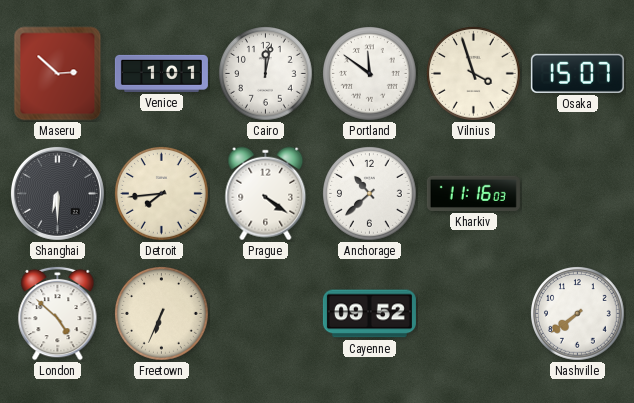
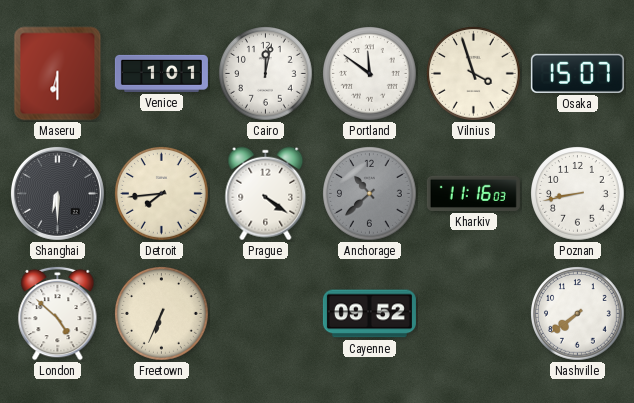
Maseru: 2:52 -> 6:30 (58, 74)
Anchorage dial: white -> grey (370, 194)
Poznan: none -> 8:43 (578, 194)
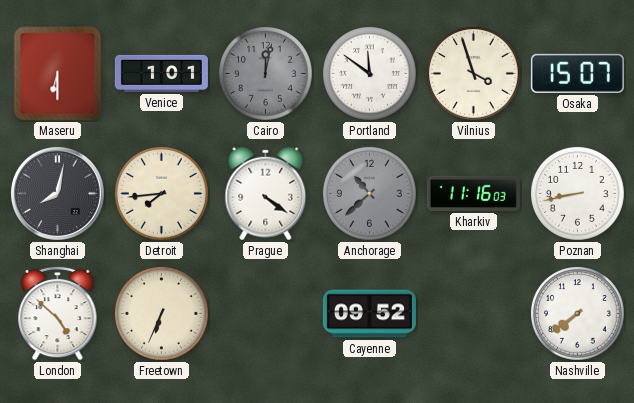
Cairo dial: white -> grey (266, 74)
Shanghai: 6:30 -> 8:02 (57, 193)
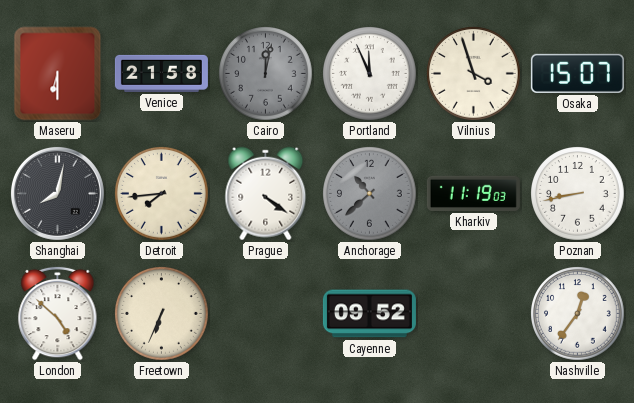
Venice: 1:01 -> 21:58 (161, 73)
Portland: 11:51 -> 11:56 (370, 74)
Kharkiv: 11:16 -> 11:19 (473, 193)
Nashville: 7:39 -> 12:36 (578, 314)
